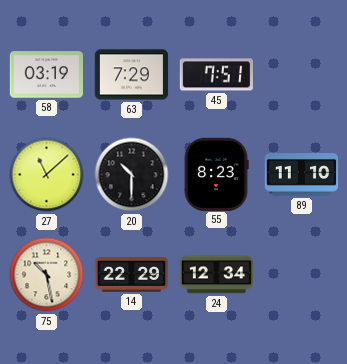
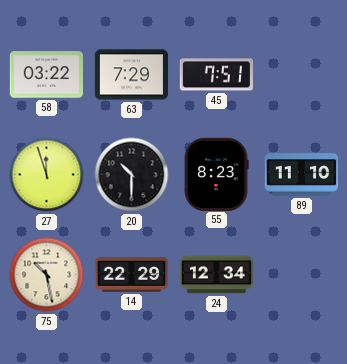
58: 03:19 -> 03:22 (46, 75)
27: 11:08 -> 11:57 (47, 175)
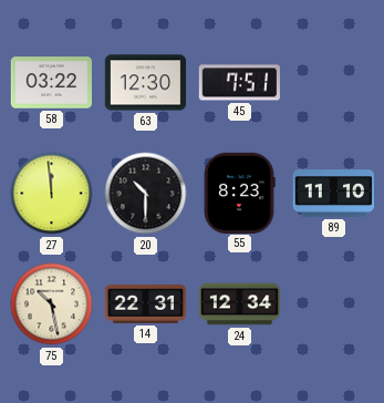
63: 7:29 -> 12:30 (146, 83)
27: 11:57 -> 11:59 (52, 194)
14: 22:29 -> 22:31 (146, 304)
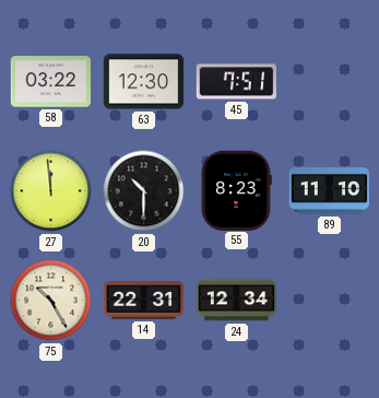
75: 10:28 -> 10:25 (51, 301)
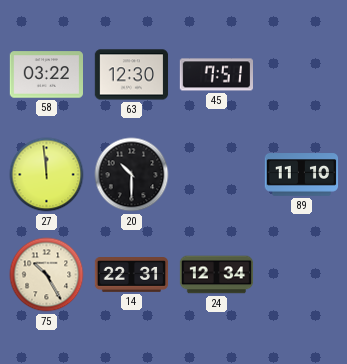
55: 8:23 -> none (236, 190)
